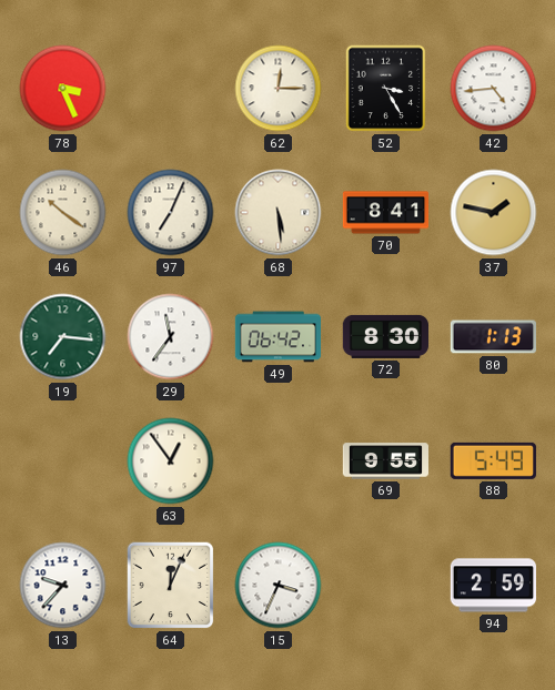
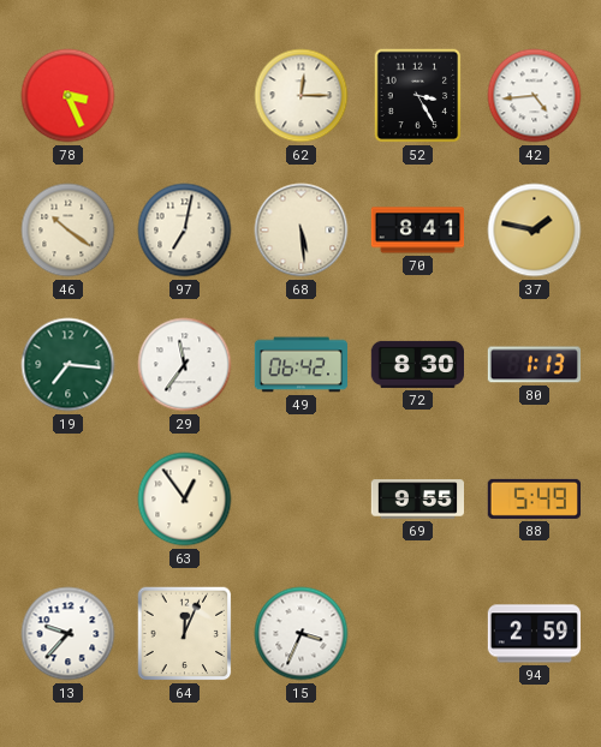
97: 7:04 -> 7:02 (185, 231)
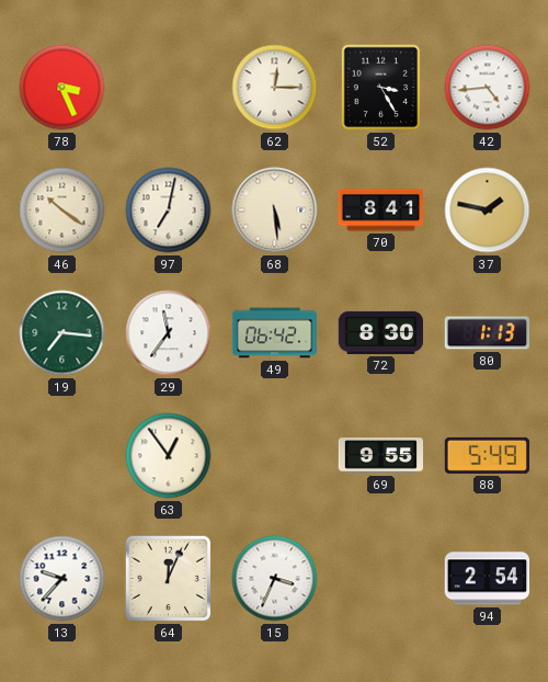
94: 2:59 -> 2:54 (487, 579)
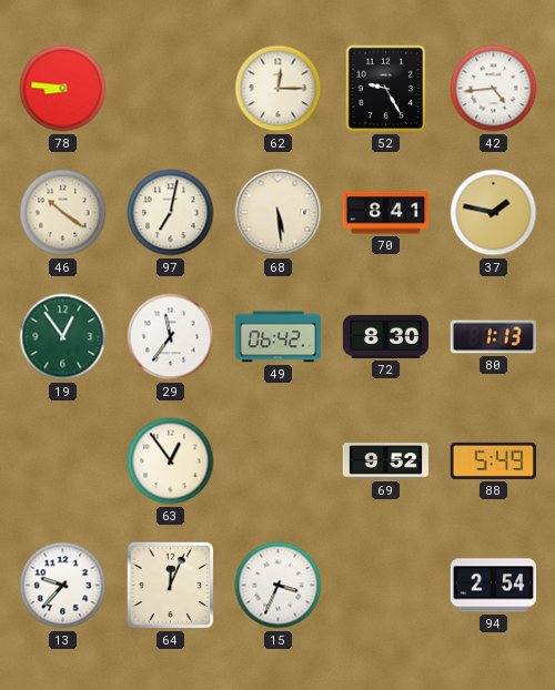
78: 3:26 -> 8:46 (63, 89)
52: 3:25 -> 9:25 (386, 89)
19: 7:16 -> 12:54 (63, 337)
69: 9:55 -> 9:52 (385, 461)
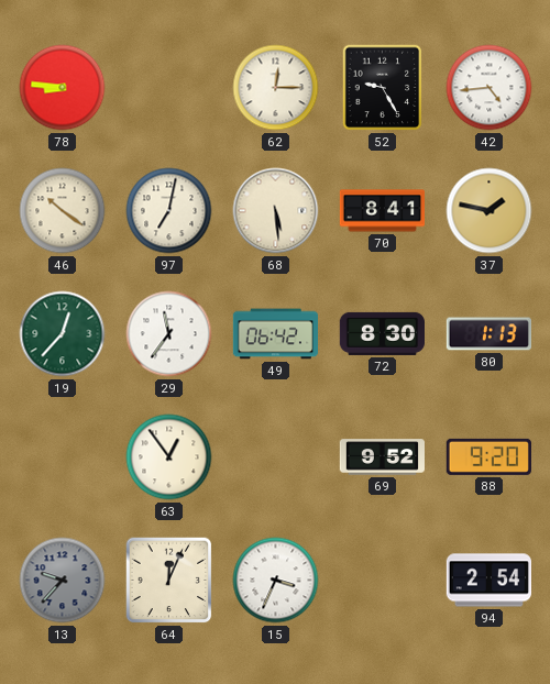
19: 12:54 -> 12:37 (63, 334)
88: 5:49 -> 9:20 (488, 456)
13 dial: white -> grey (63, 581)
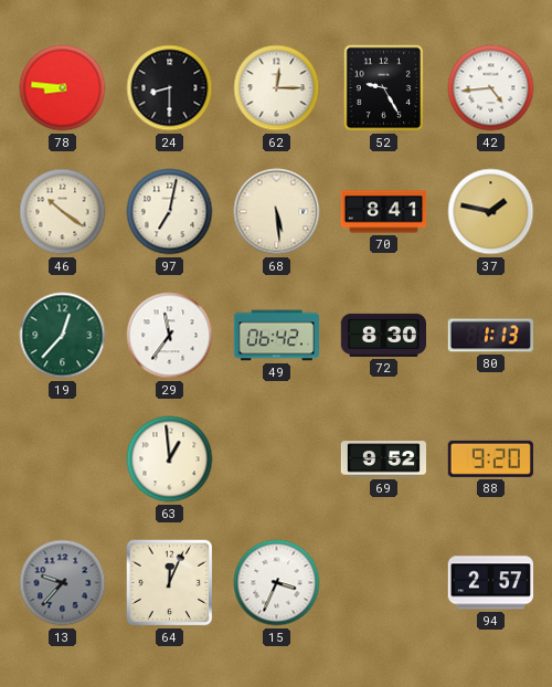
24: none -> 8:30 (170, 88)
63: 12:54 -> 12:59 (170, 459)
94: 2:54 -> 2:57 (490, 583)
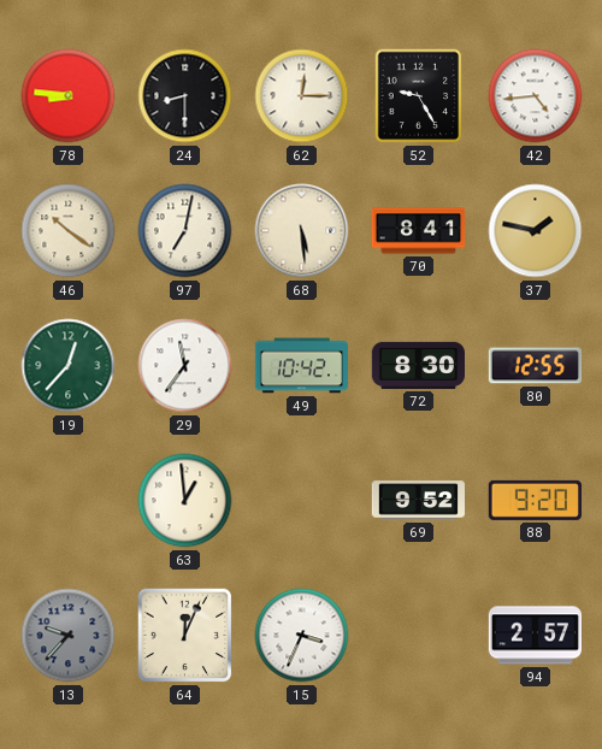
49: 06:42 -> 10:42 (302, 366)
80: 1:13 -> 12:55 (535, 366)
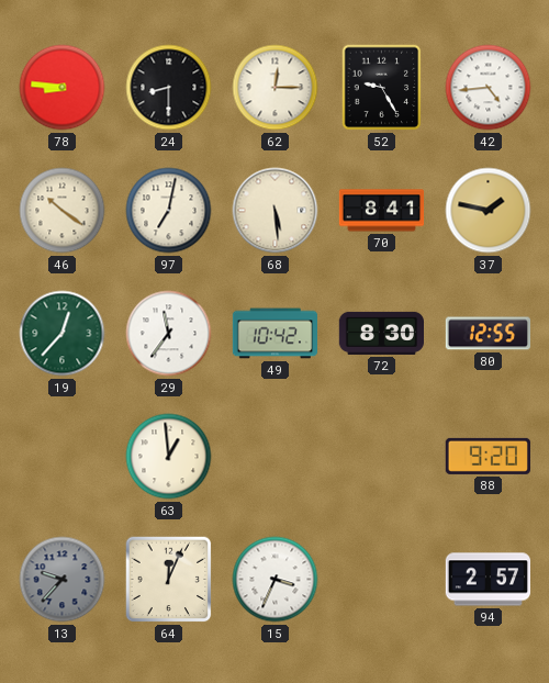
69: 9:52 -> none (418, 501)
